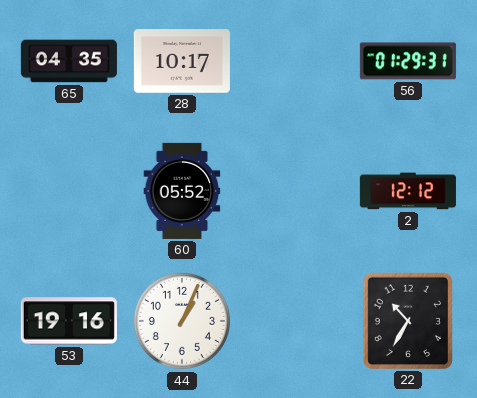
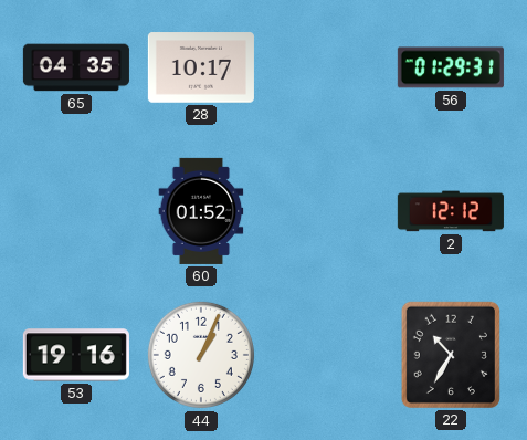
60: 05:52 -> 01:52 (201, 211)
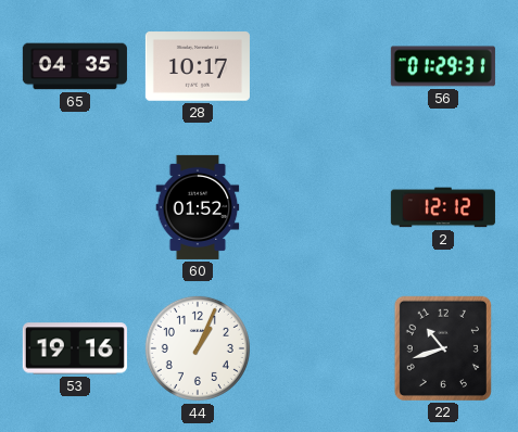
22: 10:35 -> 10:42 (443, 348)
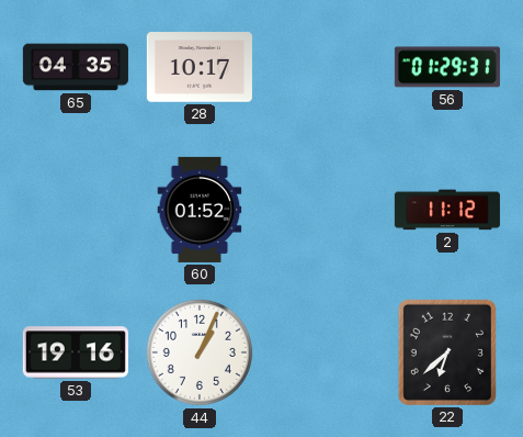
2: 12:12 -> 11:12 (447, 210)
22: 10:42 -> 6:38 (447, 352)
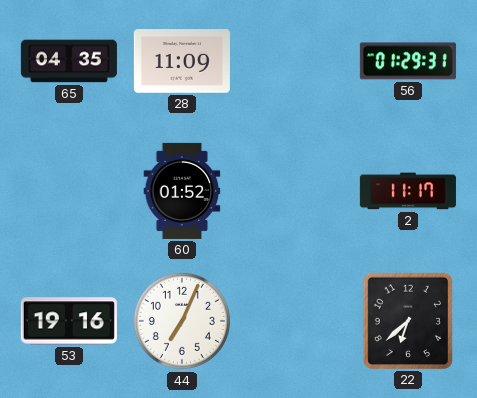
28: 10:17 -> 11:09 (182, 61)
2: 11:12 -> 11:17 (408, 191)
44: 1:04 -> 7:04 (182, 321)
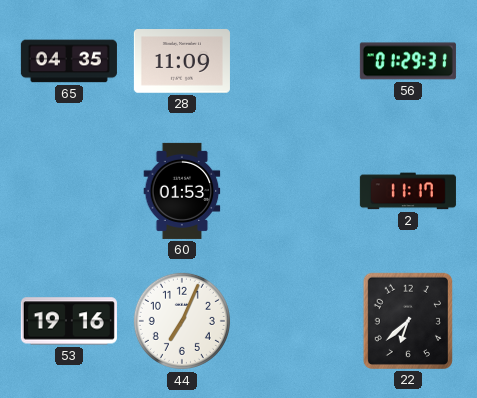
60: 01:52 -> 01:53 (182, 191)
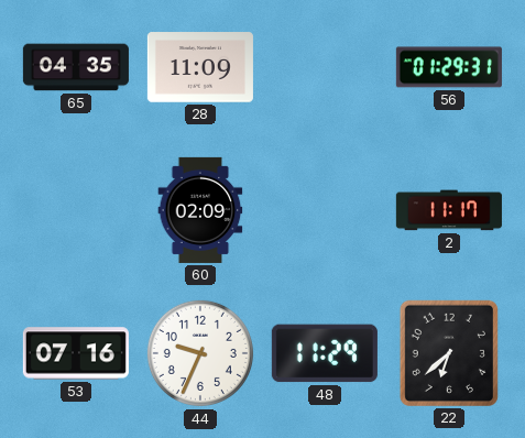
60: 01:53 -> 02:09 (200, 210)
53: 19:16 -> 07:16 (76, 353)
44: 7:04 -> 9:34 (200, 353)
48: none -> 11:29 (325, 353)
